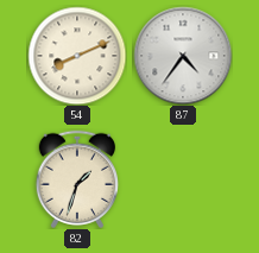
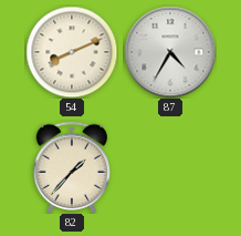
87: 4:36 -> 4:35 (170, 52)
82: 1:33 -> 1:37 (71, 166)
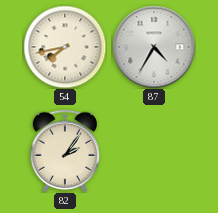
54: 8:11 -> 7:43 (65, 47)
82: 1:37 -> 2:06 (64, 150)
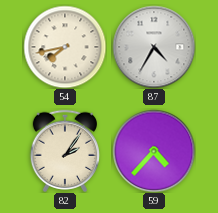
59: none -> 4:37 (154, 151)
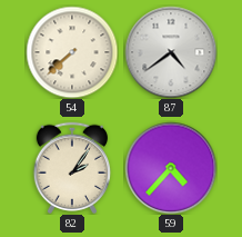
54: 7:43 -> 7:38 (72, 52)
87: 4:35 -> 4:39 (171, 52)
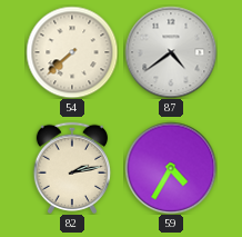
82: 2:06 -> 2:13 (71, 167)
59: 4:37 -> 4:35 (171, 168)
